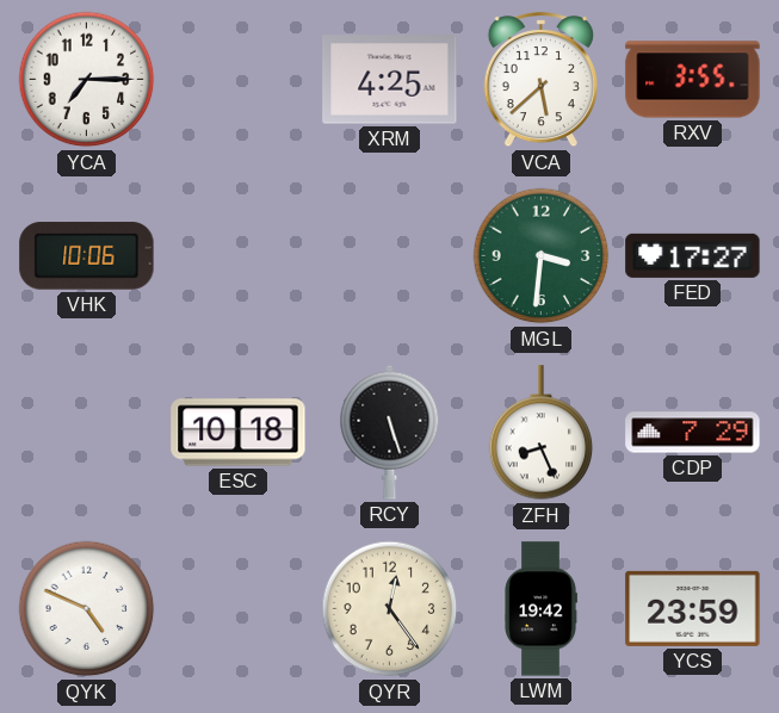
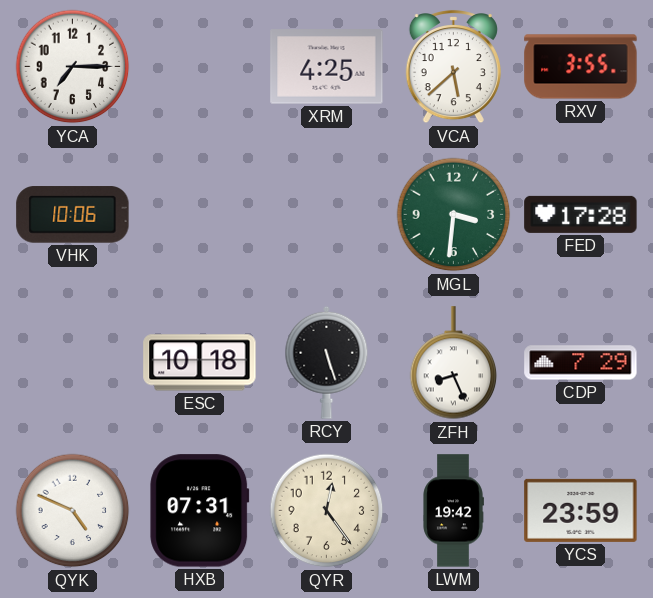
FED: 17:27 -> 17:28 (581, 214)
HXB: none -> 07:31 (200, 511)
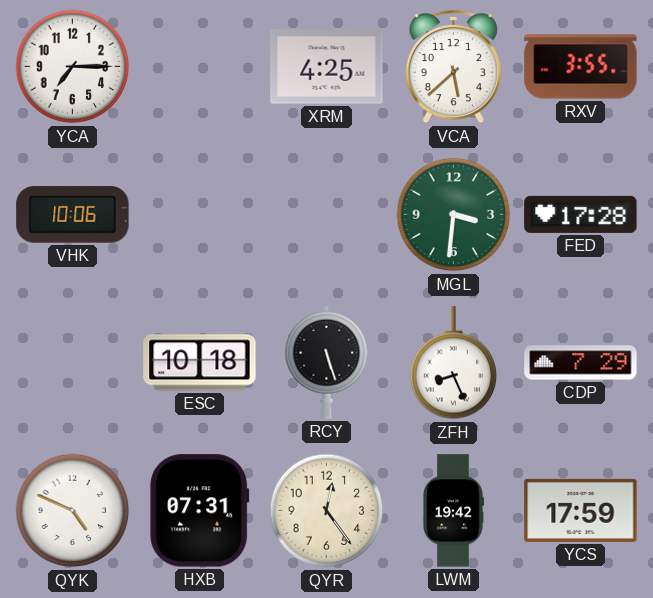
YCS: 23:59 -> 17:59 (581, 510)
